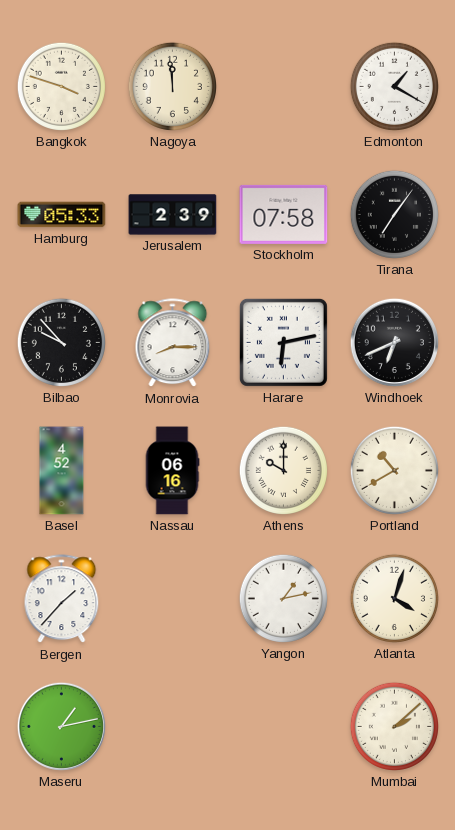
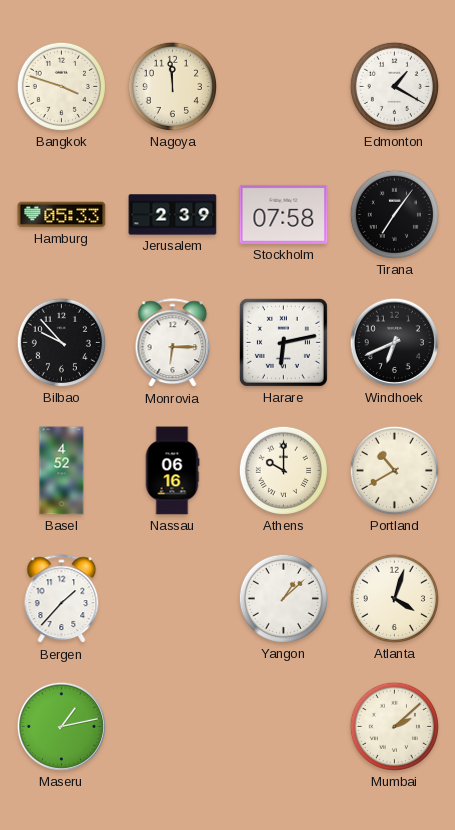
Monrovia: 8:15 -> 6:15 (173, 343)
Yangon: 1:13 -> 1:08 (283, 598)
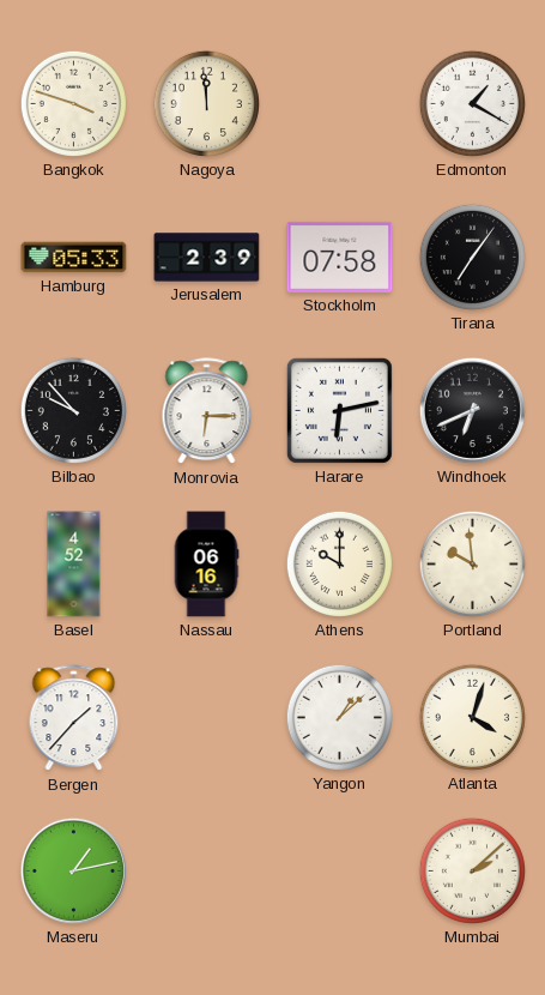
Portland: 10:40 -> 9:59 (472, 563)
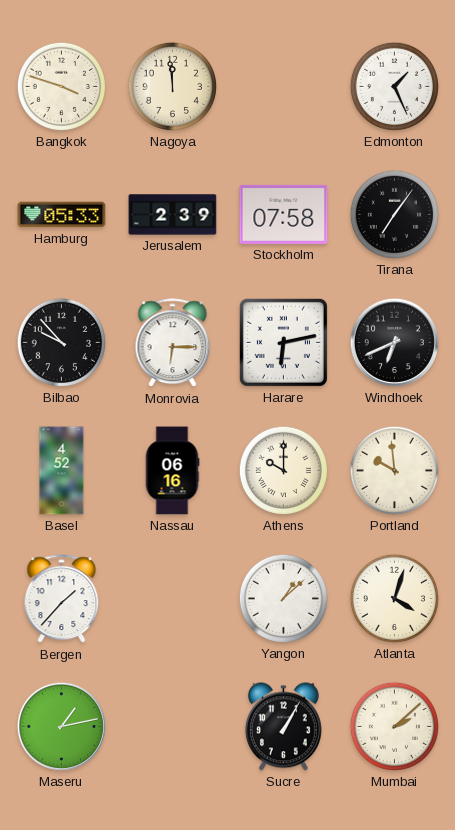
Edmonton: 1:20 -> 1:26 (394, 86)
Sucre: none -> 1:05 (283, 727)
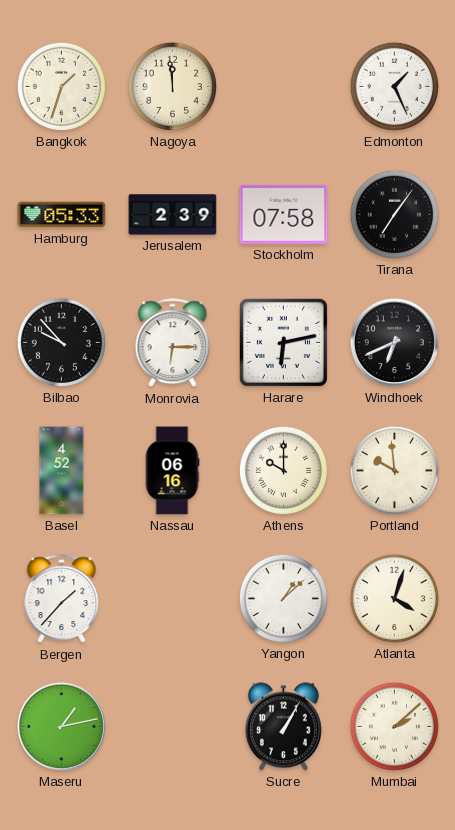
Bangkok: 3:48 -> 1:33 (61, 86)
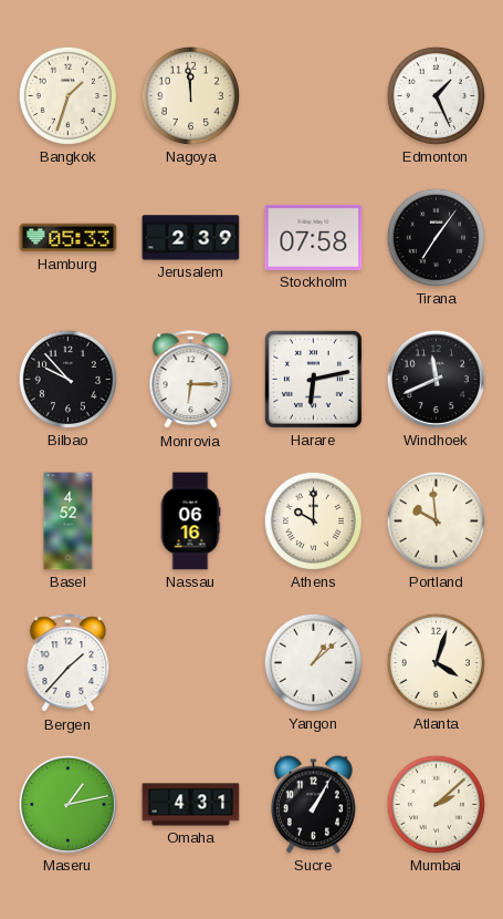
Windhoek: 6:41 -> 11:41 (436, 379)
Omaha: none -> 4:31 (191, 805)
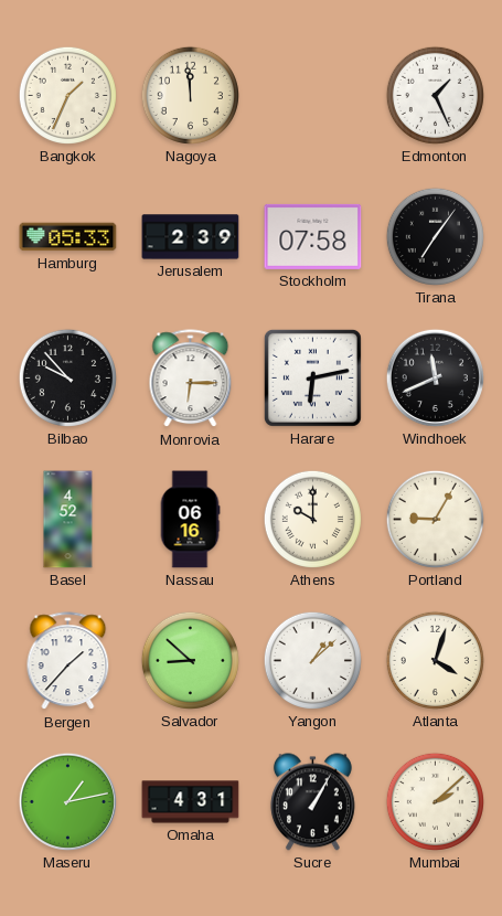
Bangkok: 1:33 -> 1:34 (67, 95)
Portland: 9:59 -> 9:05 (435, 519)
Salvador: none -> 8:52 (190, 660)
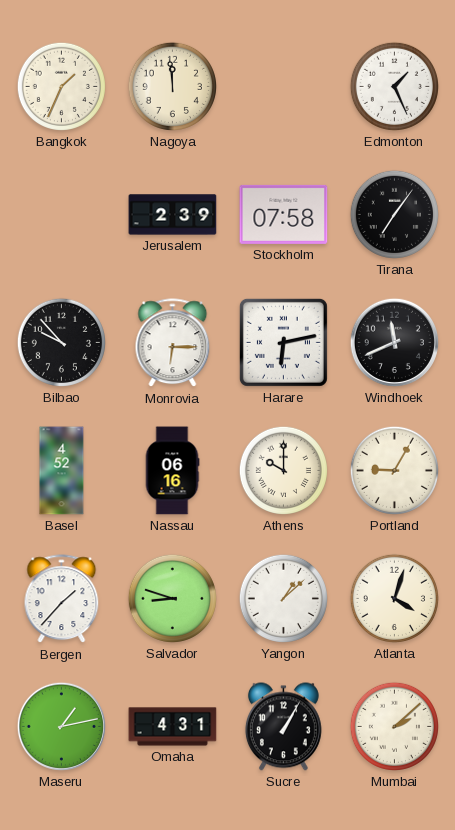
Hamburg: 05:33 -> none (68, 237)
Salvador: 8:52 -> 8:48 (172, 598)
